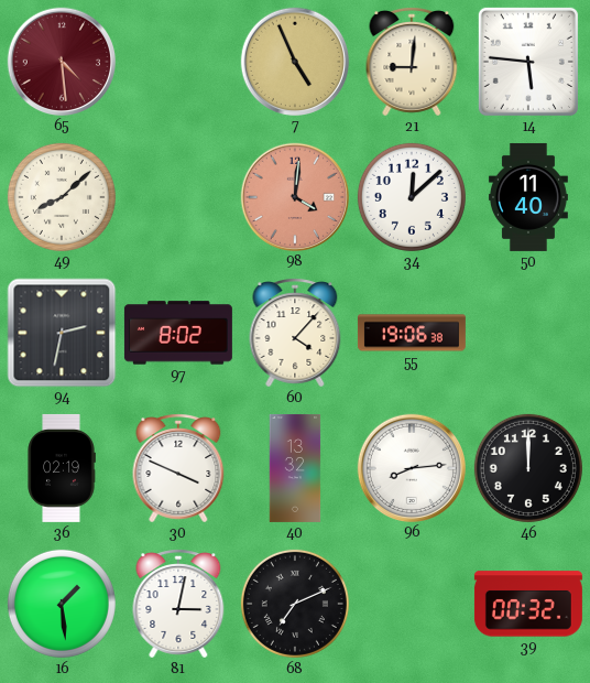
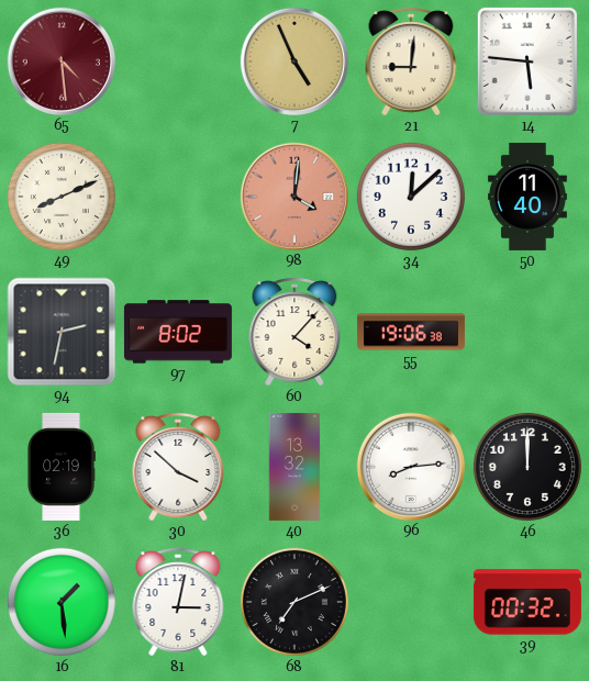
49: 8:08 -> 8:11 (62, 197)
30: 3:49 -> 3:52 (178, 467)
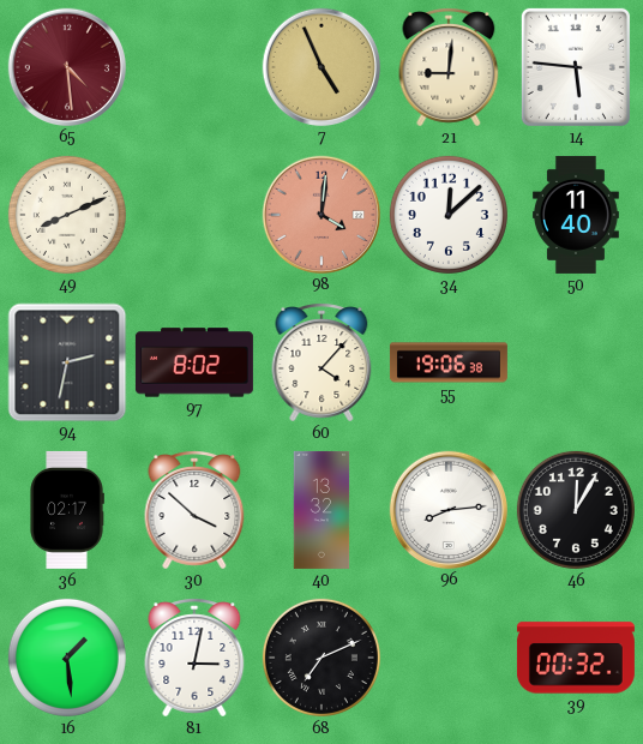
36: 02:19 -> 02:17 (67, 510)
46: 12:00 -> 12:05 (576, 510)
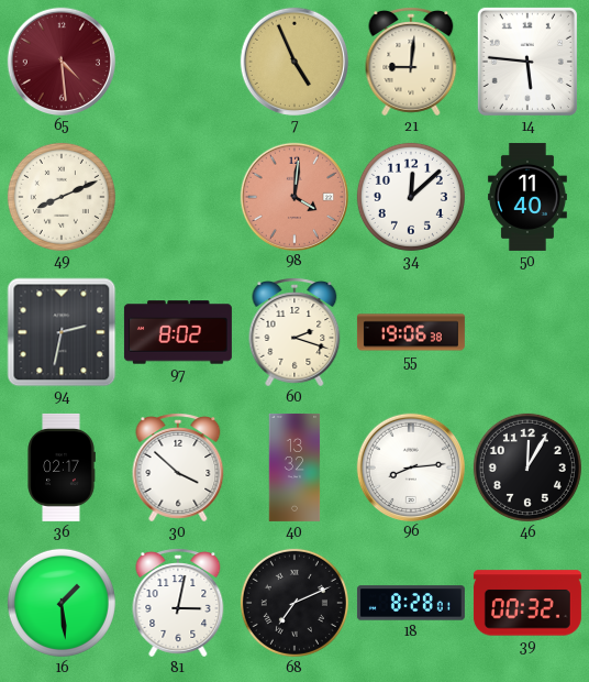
60: 4:07 -> 2:18 (294, 332)
18: none -> 8:28 (411, 603)
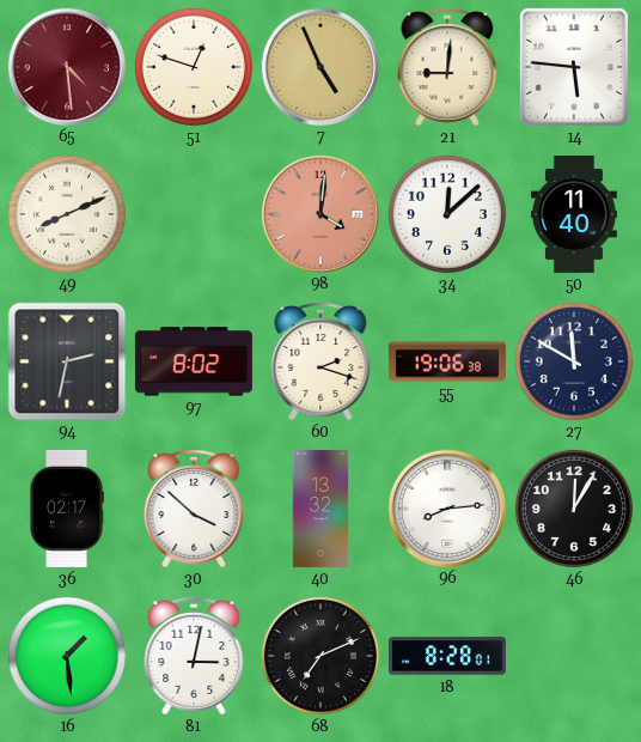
51: none -> 12:48 (194, 67)
27: none -> 11:50 (574, 361)
39: 00:32 -> none (527, 603)
